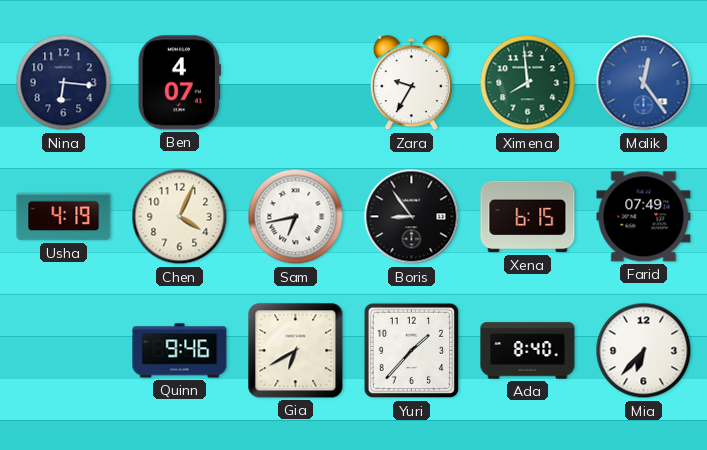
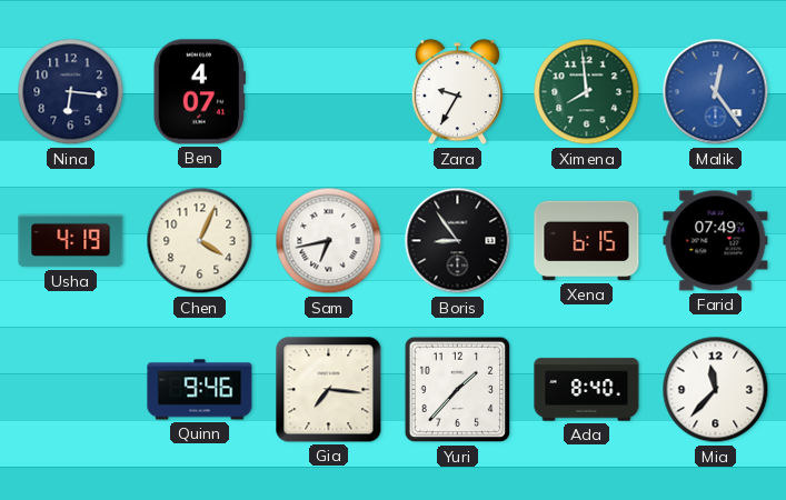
Gia: 6:40 -> 7:16 (329, 390)
Mia: 6:37 -> 11:37 (716, 390)
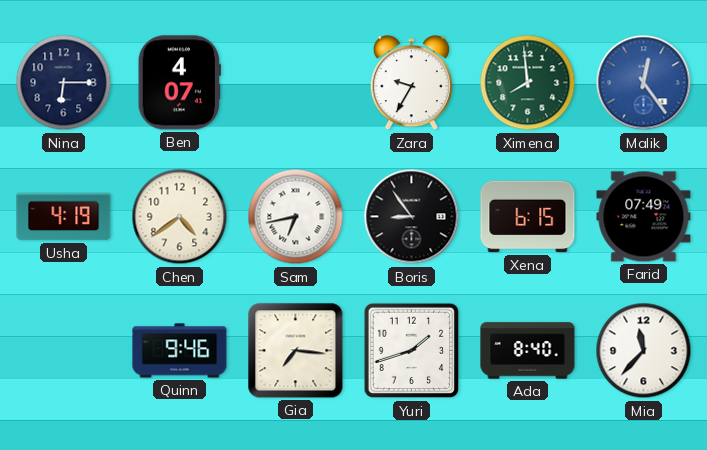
Nina: 6:16 -> 6:15 (64, 83)
Chen: 4:04 -> 4:39 (180, 217)
Yuri: 1:37 -> 1:42 (412, 351)
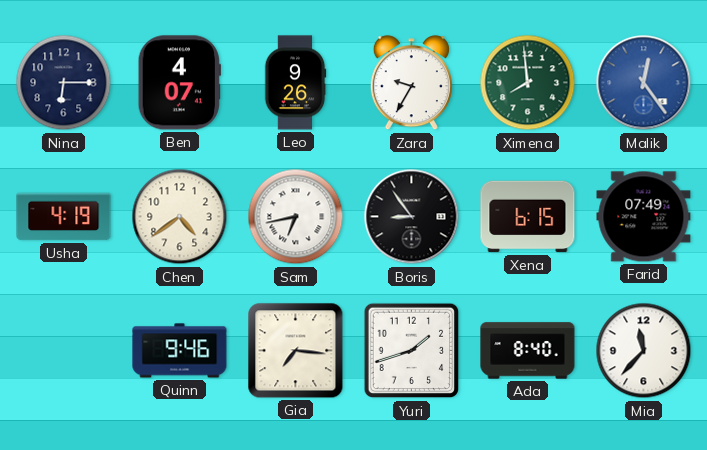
Leo: none -> 9:26 (295, 83)
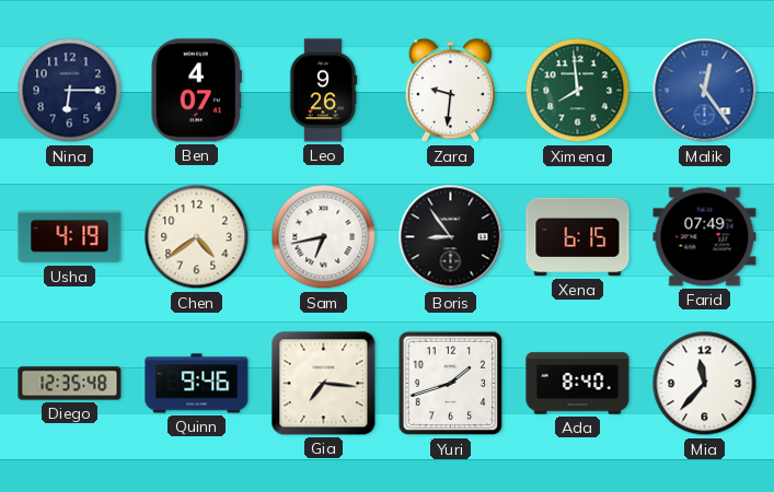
Zara: 9:35 -> 9:31 (450, 91)
Diego: none -> 12:35 (70, 384)
